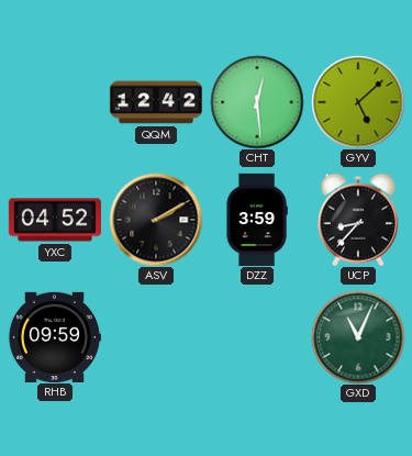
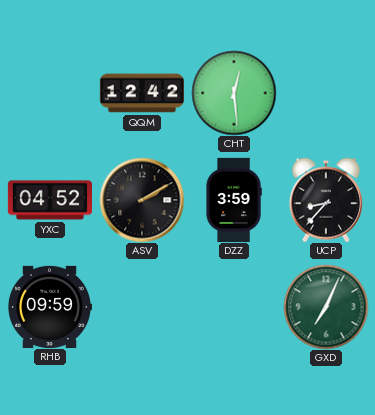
GYV: 5:08 -> none (358, 102)
GXD: 11:04 -> 7:04 (326, 307)
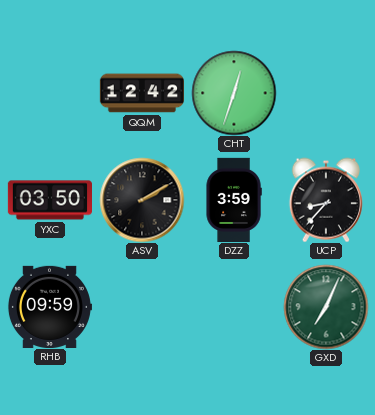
CHT: 12:29 -> 12:33 (234, 93)
YXC: 04:52 -> 03:50 (49, 200)
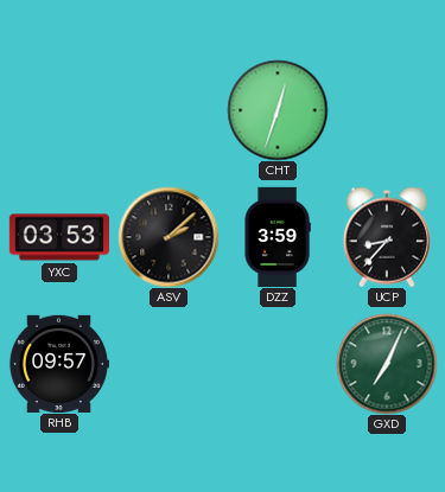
QQM: 12:42 -> none (141, 93)
YXC: 03:50 -> 03:53 (58, 237)
ASV: 2:10 -> 2:08 (169, 237)
RHB: 09:59 -> 09:57 (59, 363)
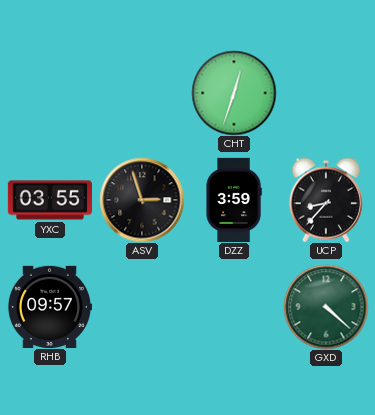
YXC: 03:53 -> 03:55 (49, 200)
ASV: 2:08 -> 2:57 (142, 200)
GXD: 7:04 -> 4:22 (326, 307)
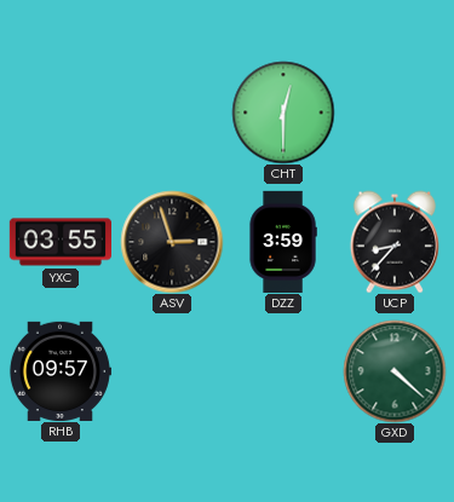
CHT: 12:33 -> 12:30 (283, 112)
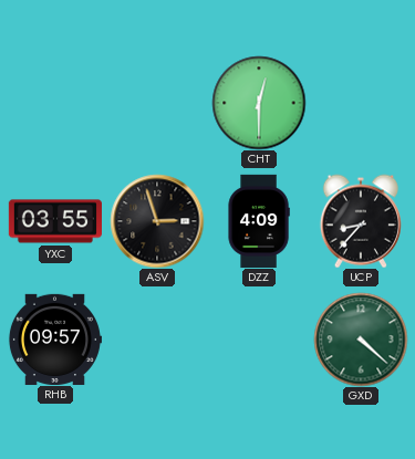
DZZ: 3:59 -> 4:09 (259, 220)
